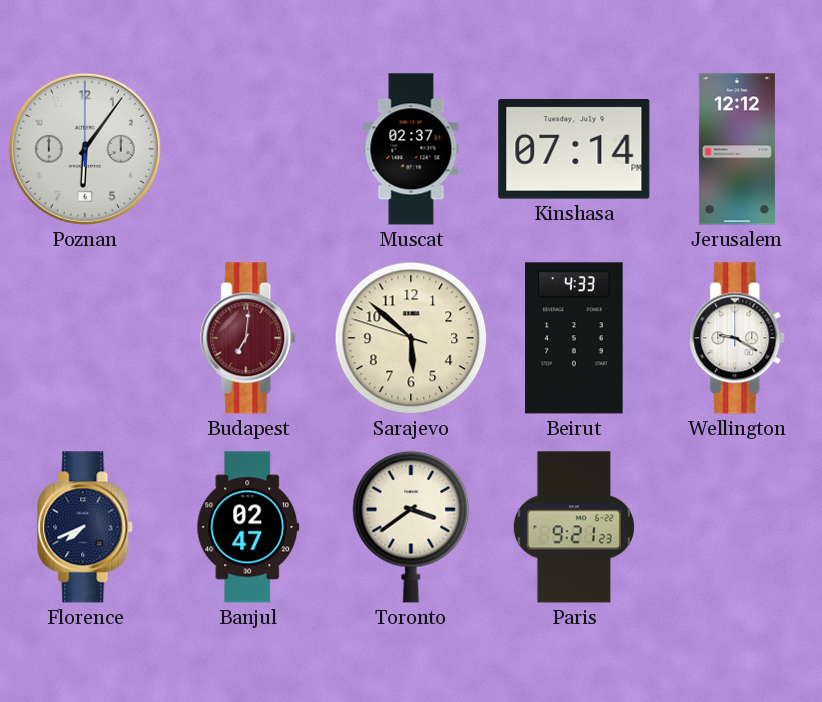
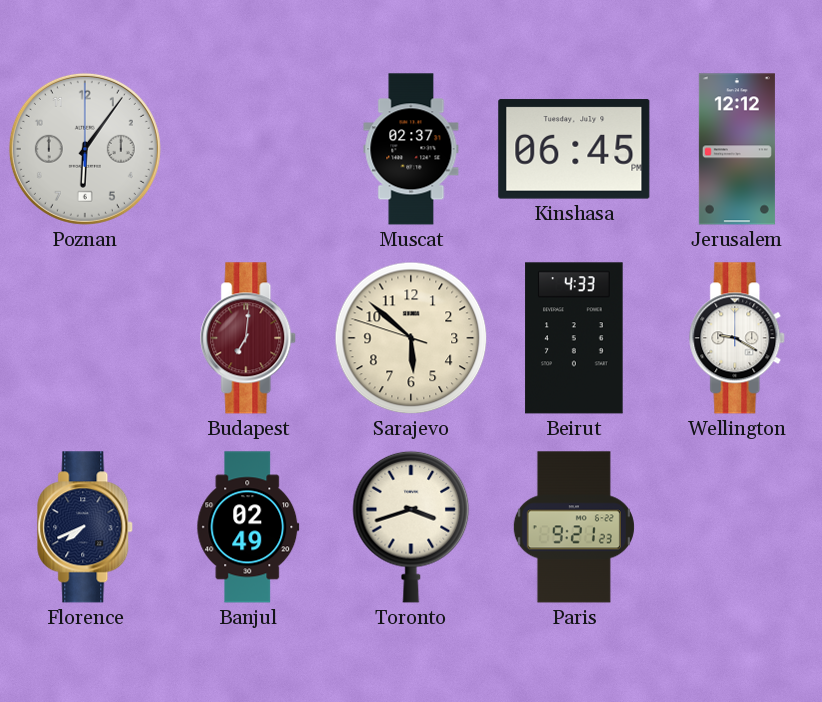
Kinshasa: 07:14 -> 06:45 (574, 149)
Banjul: 02:47 -> 02:49 (248, 527)
Toronto: 3:39 -> 3:42 (411, 527)
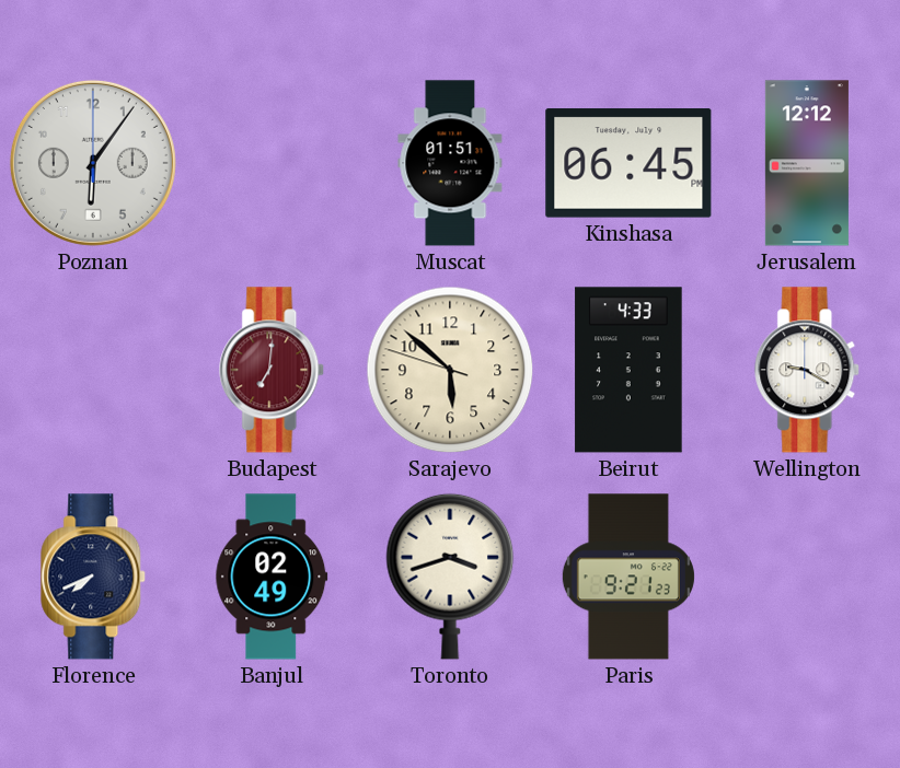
Muscat: 02:37 -> 01:51 (450, 163)
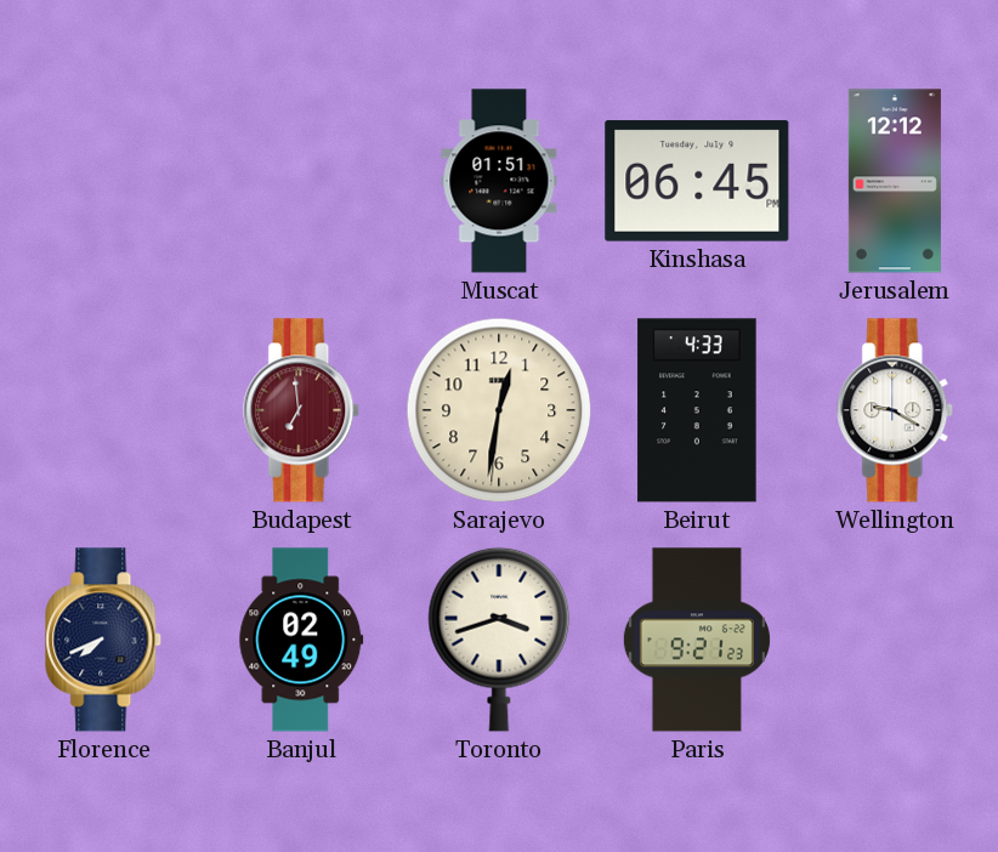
Poznan: 6:06 -> none (93, 163)
Budapest: 7:01 -> 6:59 (302, 410)
Sarajevo: 5:51 -> 12:31 (499, 410)
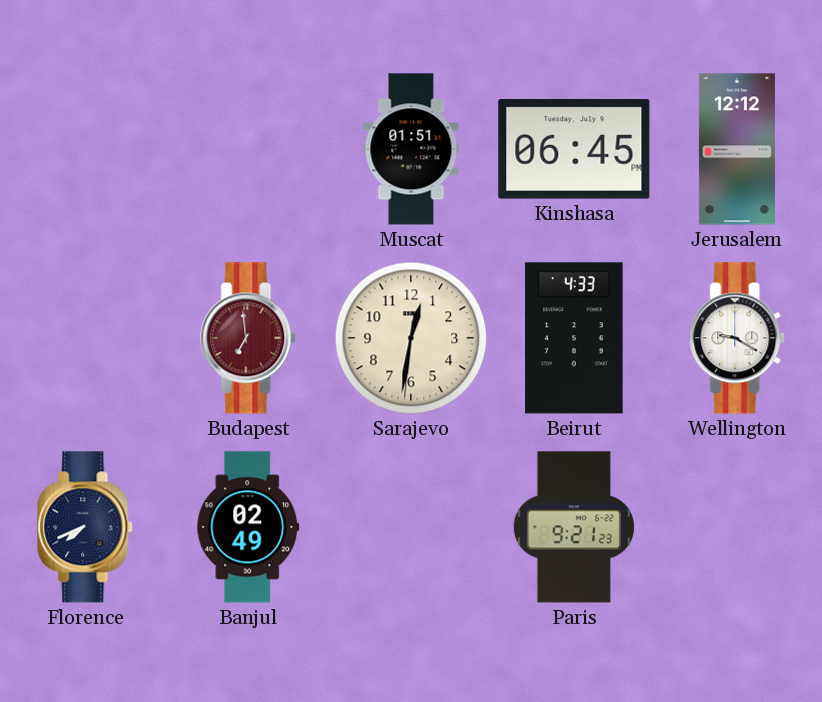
Toronto: 3:42 -> none (499, 640)
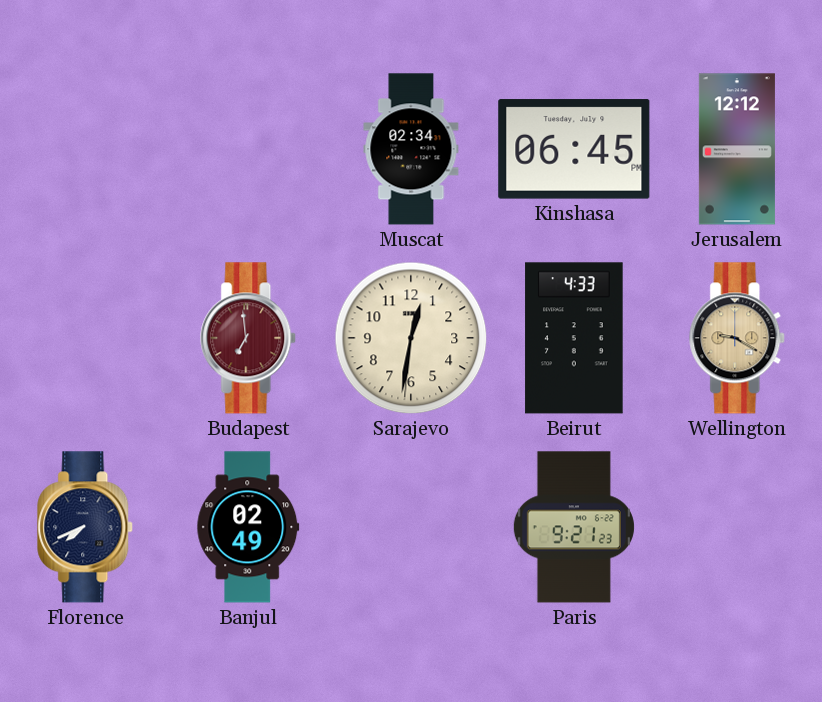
Muscat: 01:51 -> 02:34 (411, 149)
Wellington dial: white -> champagne (738, 338)
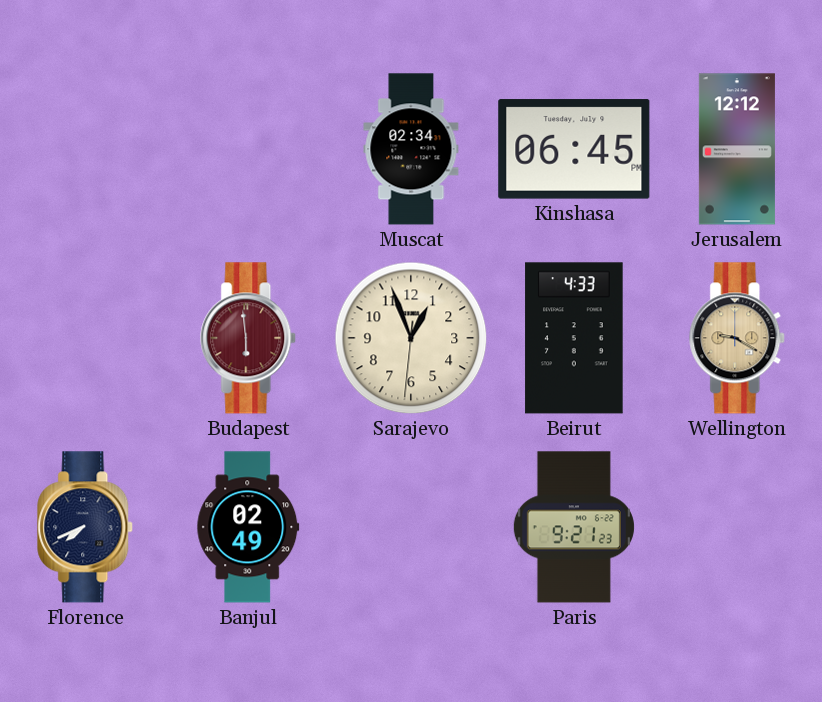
Budapest: 6:59 -> 5:59 (249, 338)
Sarajevo: 12:31 -> 12:56 (411, 338)
